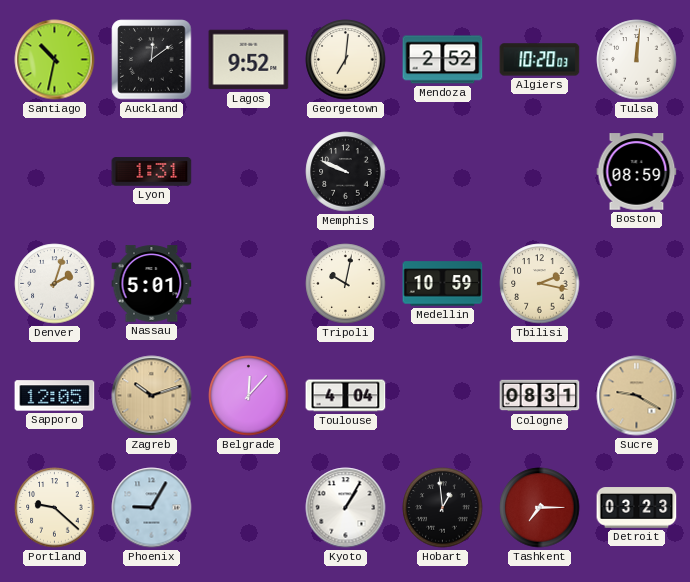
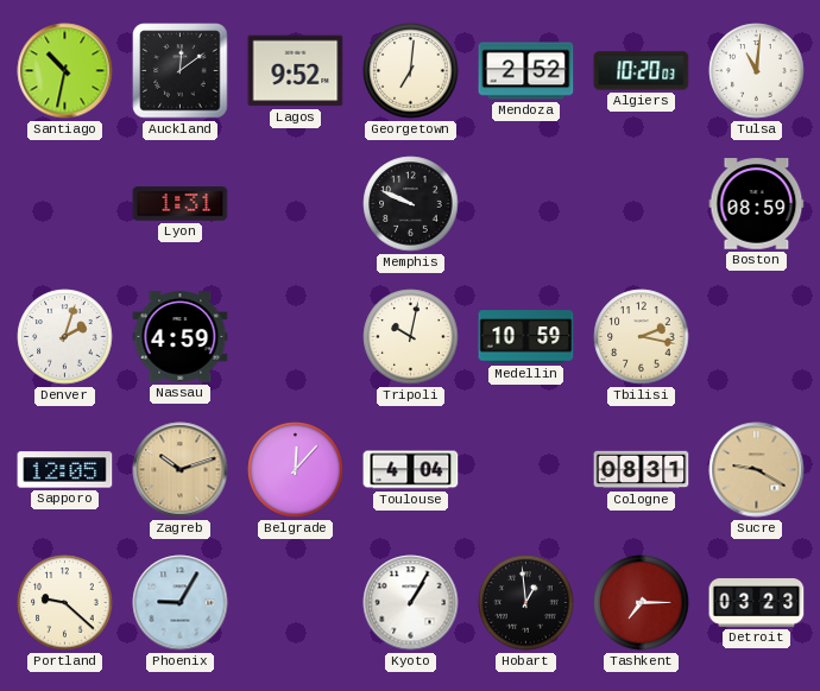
Tulsa: 12:01 -> 11:01 (757, 71)
Nassau: 5:01 -> 4:59 (181, 337)
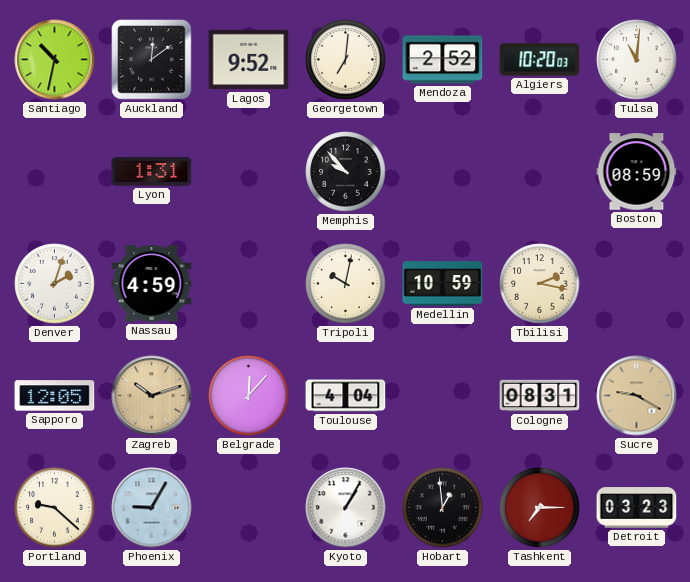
Memphis: 9:49 -> 9:53 (346, 172)
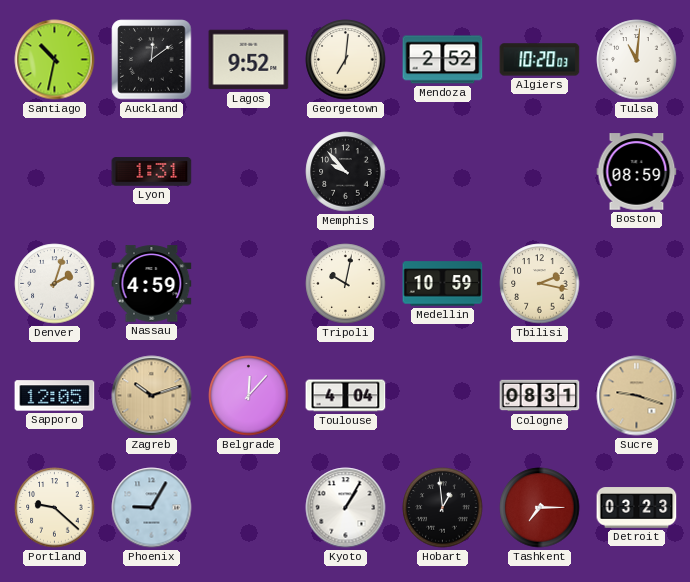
Sucre: 9:20 -> 9:18 (637, 396)
